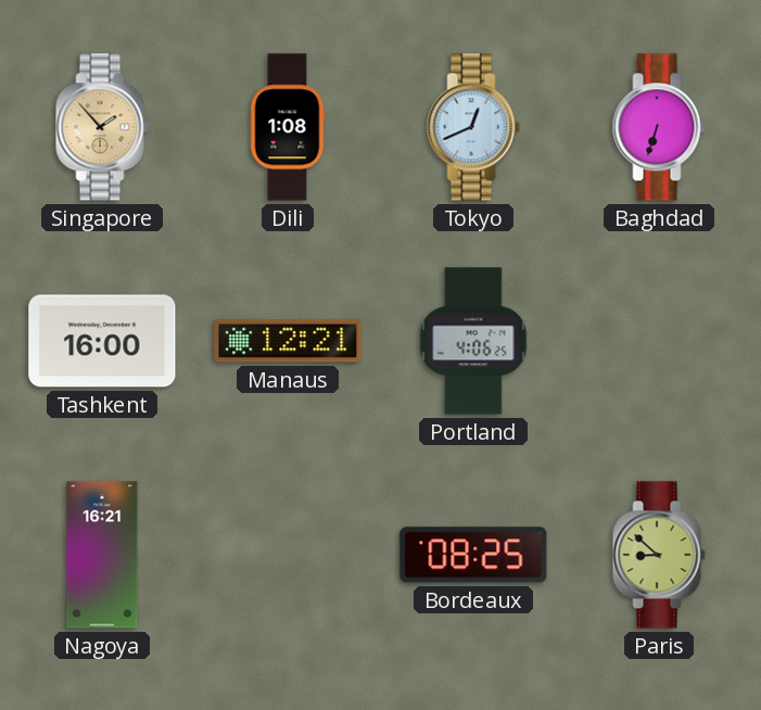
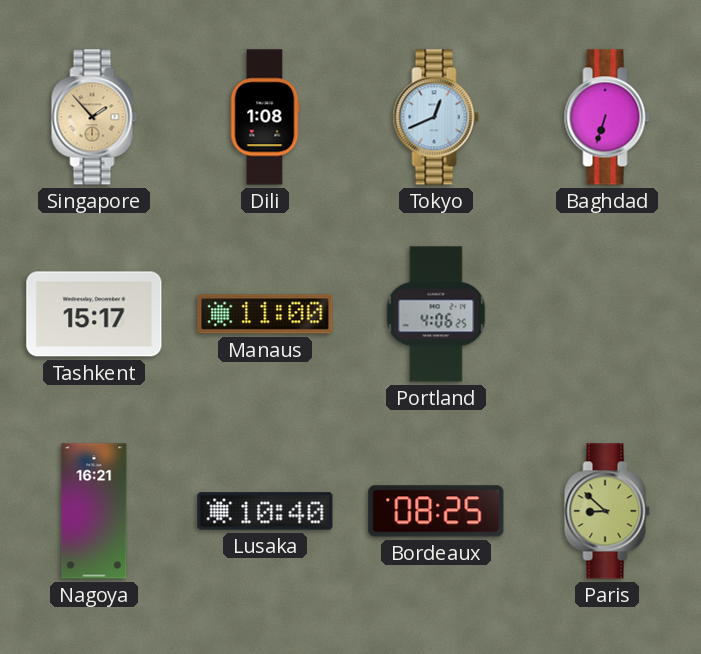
Tashkent: 16:00 -> 15:17 (94, 314)
Manaus: 12:21 -> 11:00 (265, 314)
Lusaka: none -> 10:40 (265, 511)
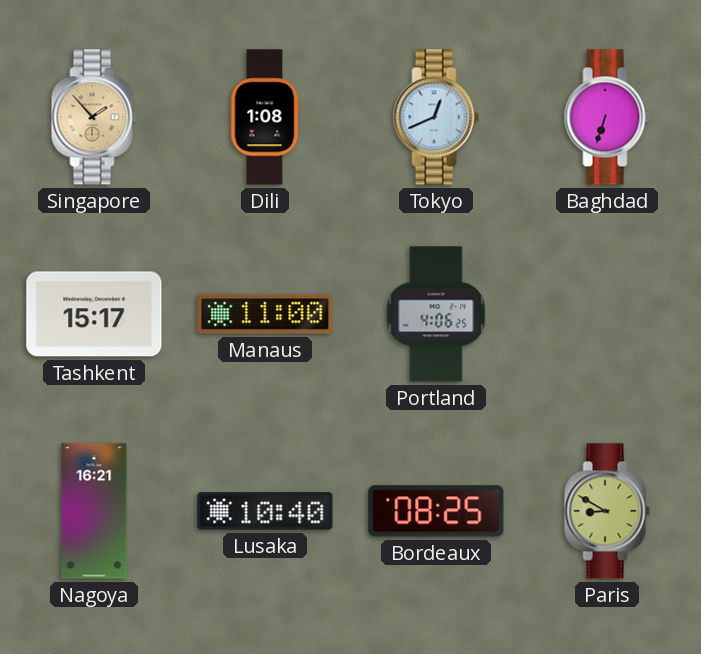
Paris: 8:52 -> 8:50 (607, 511)
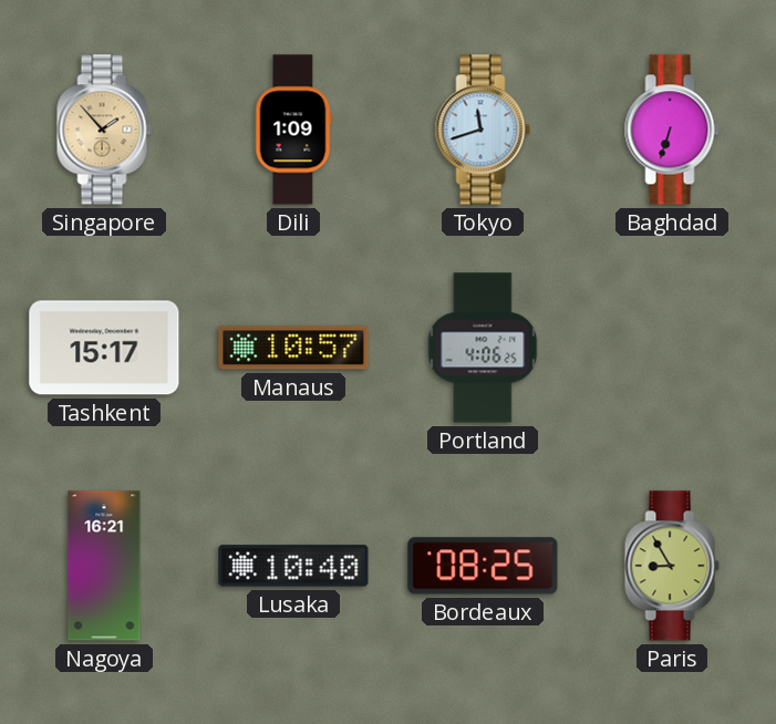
Dili: 1:08 -> 1:09 (293, 130)
Tokyo: 12:41 -> 11:42 (483, 130)
Manaus: 11:00 -> 10:57 (293, 348)
Paris: 8:50 -> 8:55 (672, 566)
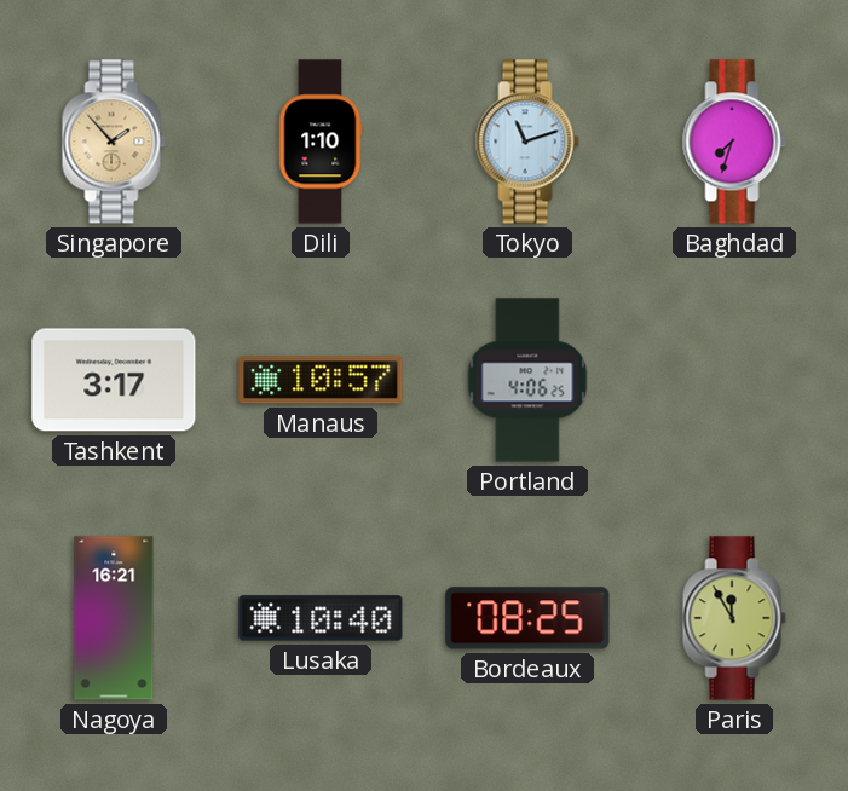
Dili: 1:09 -> 1:10 (321, 142)
Tokyo: 11:42 -> 11:12 (527, 142)
Baghdad: 6:33 -> 7:33 (734, 142)
Tashkent: 15:17 -> 3:17 (114, 380)
Paris: 8:55 -> 11:55 (734, 618)
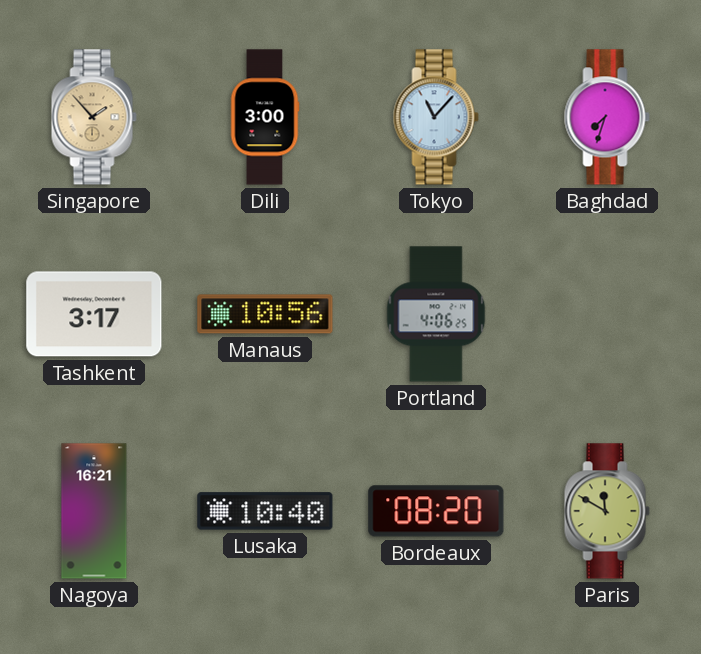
Dili: 1:10 -> 3:00 (265, 117)
Tokyo: 11:12 -> 11:07 (436, 117)
Manaus: 10:57 -> 10:56 (265, 314)
Bordeaux: 08:25 -> 08:20 (436, 511)
Paris: 11:55 -> 11:50 (607, 511)
